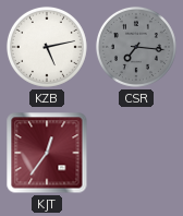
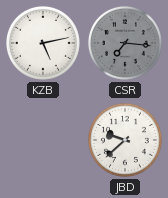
KJT: 12:36 -> none (47, 153)
JBD: none -> 9:38 (125, 140)
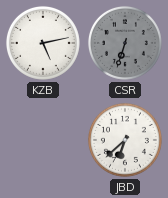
CSR: 7:16 -> 6:33 (125, 43)
JBD: 9:38 -> 6:38 (125, 140)
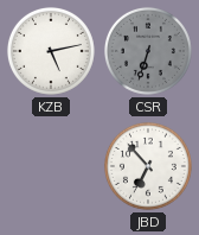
JBD: 6:38 -> 6:53 (148, 166)
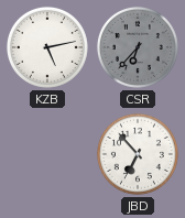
CSR: 6:33 -> 6:37 (138, 47)
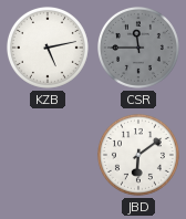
CSR: 6:37 -> 11:45 (138, 48)
JBD: 6:53 -> 6:09 (138, 155)
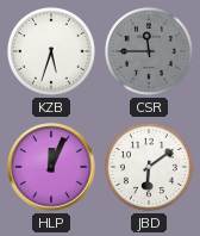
KZB: 5:13 -> 5:33 (51, 51)
HLP: none -> 12:04 (51, 167)
